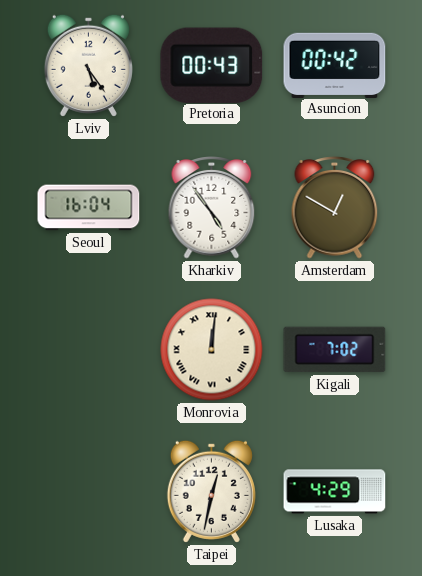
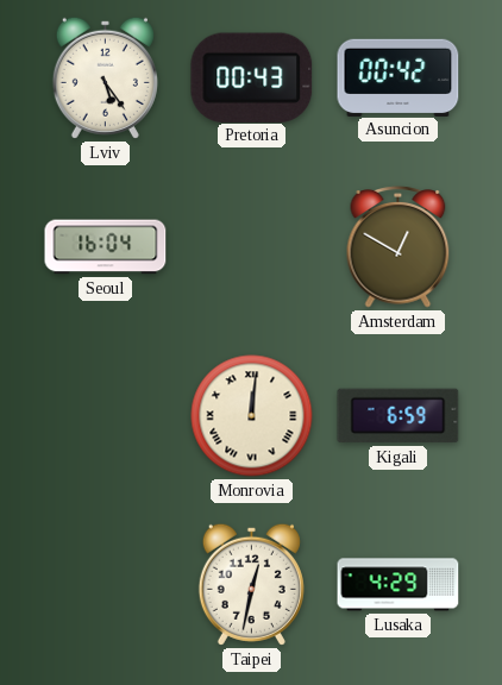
Kharkiv: 4:54 -> none (212, 208)
Kigali: 7:02 -> 6:59 (399, 416)
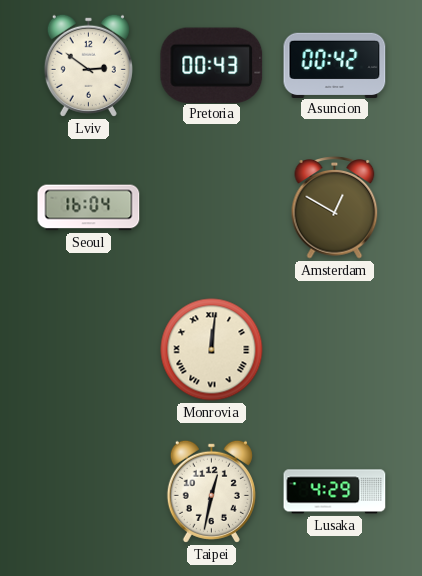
Lviv: 5:24 -> 2:51 (88, 65)
Kigali: 6:59 -> none (399, 416)
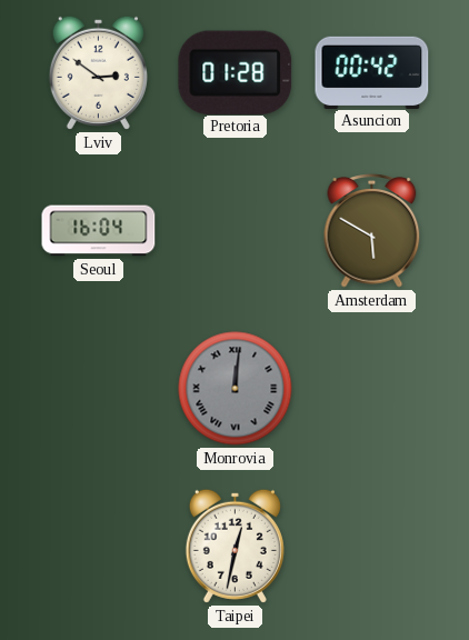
Pretoria: 00:43 -> 01:28 (236, 72)
Amsterdam: 12:50 -> 5:50 (372, 231)
Monrovia dial: cream -> grey (236, 389)
Lusaka: 4:29 -> none (335, 492)
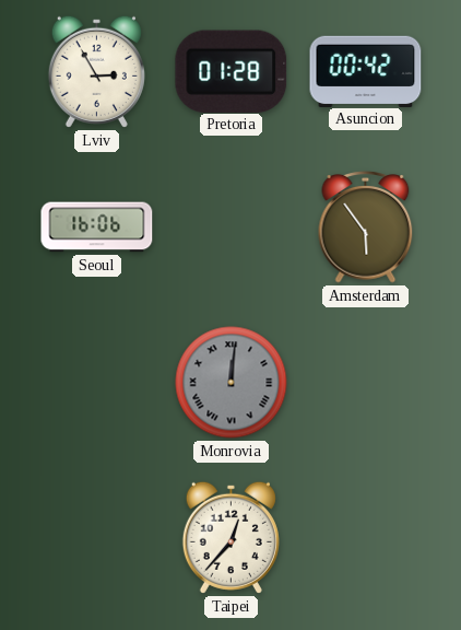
Lviv: 2:51 -> 2:55 (96, 71)
Seoul: 16:04 -> 16:06 (97, 227)
Amsterdam: 5:50 -> 5:54 (366, 227)
Taipei: 12:32 -> 12:37 (230, 537)
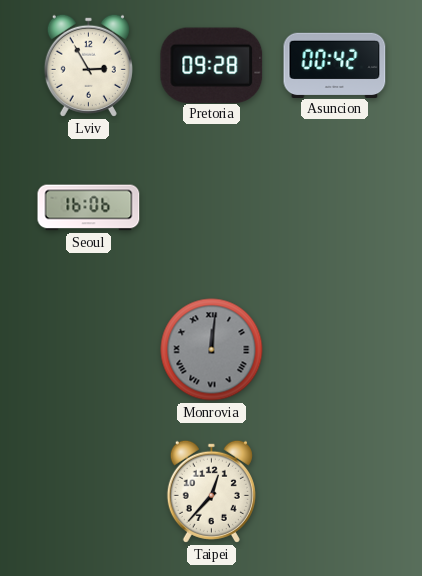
Pretoria: 01:28 -> 09:28 (212, 65)
Amsterdam: 5:54 -> none (366, 227)
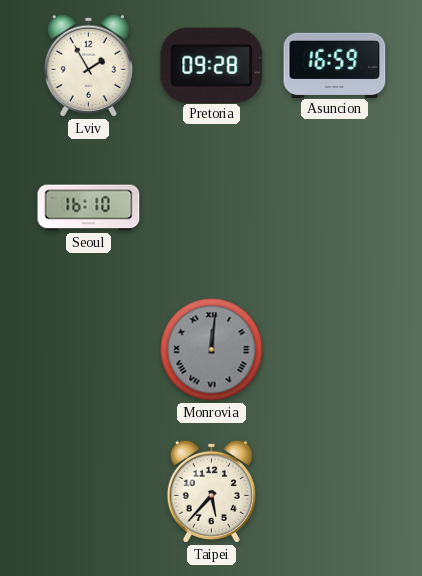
Lviv: 2:55 -> 1:55 (88, 65)
Asuncion: 00:42 -> 16:59 (335, 65)
Seoul: 16:06 -> 16:10 (89, 208)
Taipei: 12:37 -> 5:37 (211, 491)
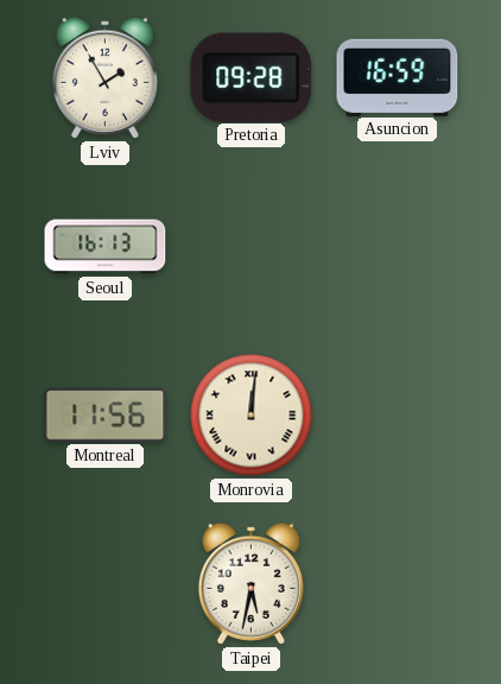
Seoul: 16:10 -> 16:13 (106, 247)
Montreal: none -> 11:56 (106, 416)
Monrovia dial: grey -> cream (252, 416)
Taipei: 5:37 -> 5:32 (251, 583)
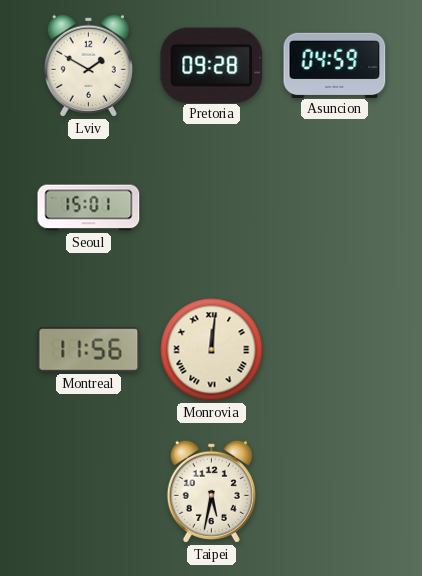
Lviv: 1:55 -> 1:50 (88, 65)
Asuncion: 16:59 -> 04:59 (335, 65)
Seoul: 16:13 -> 15:01 (89, 208)
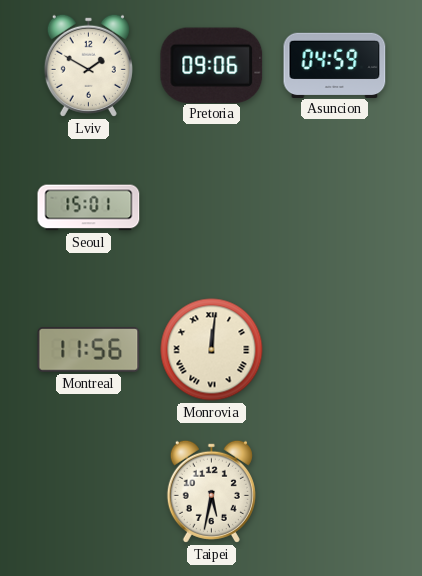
Pretoria: 09:28 -> 09:06 (212, 65)
